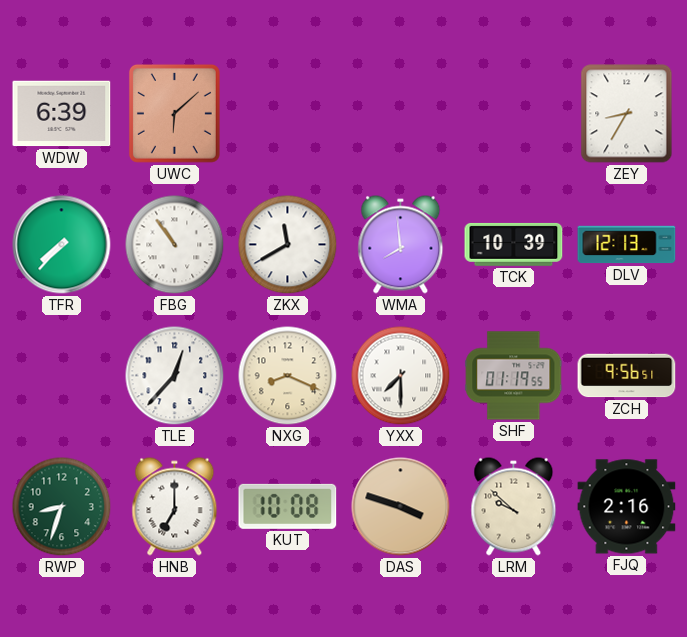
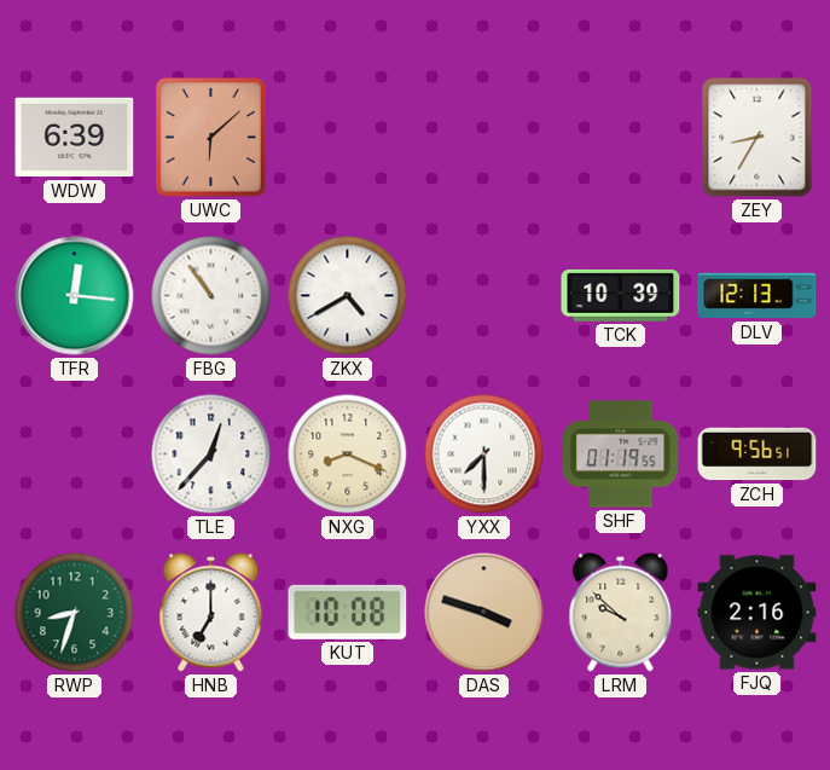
TFR: 7:37 -> 12:16 (75, 296)
ZKX: 11:40 -> 4:40 (348, 296)
WMA: 7:59 -> none (401, 245)
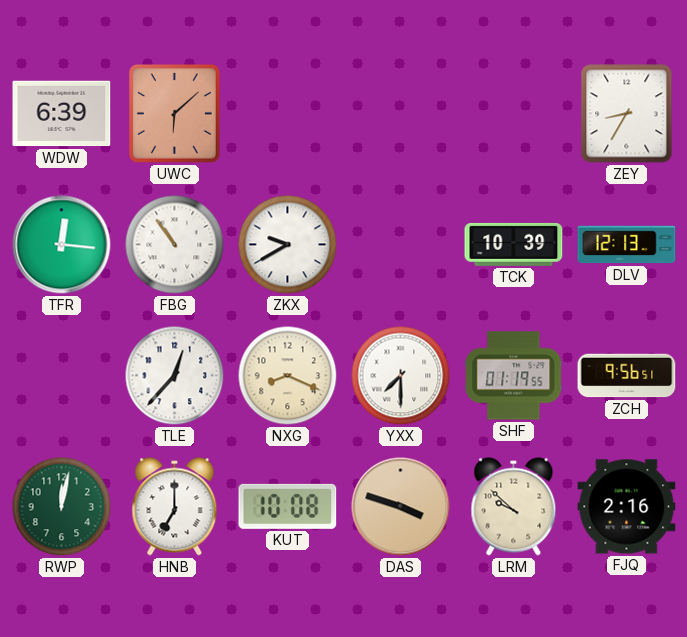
ZKX: 4:40 -> 9:40 (288, 245)
RWP: 8:33 -> 12:02 (62, 507)
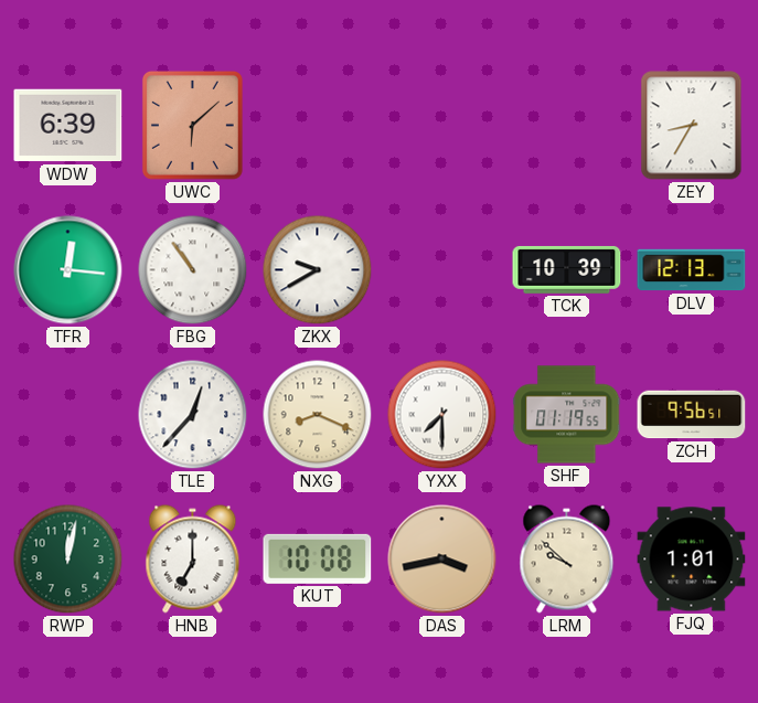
DAS: 3:48 -> 3:43 (442, 560)
FJQ: 2:16 -> 1:01 (692, 560)
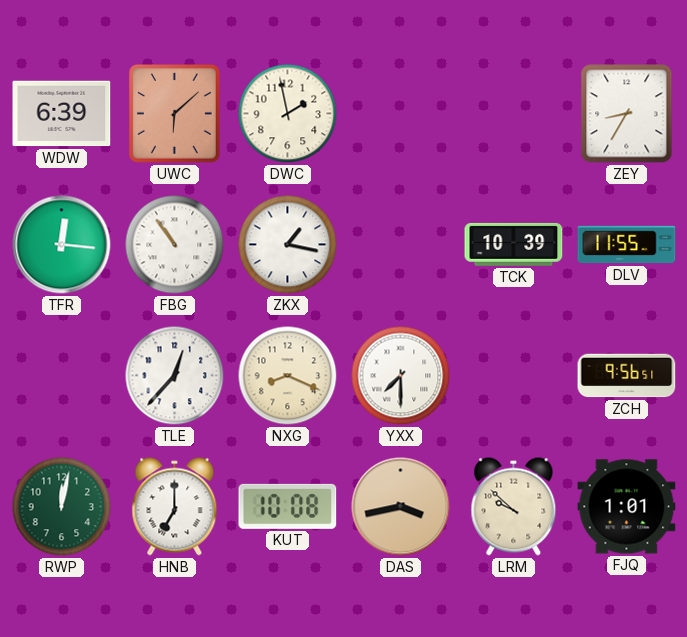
DWC: none -> 1:58 (288, 114)
ZKX: 9:40 -> 1:17 (288, 245)
DLV: 12:13 -> 11:55 (627, 245)
SHF: 01:19 -> none (567, 415)
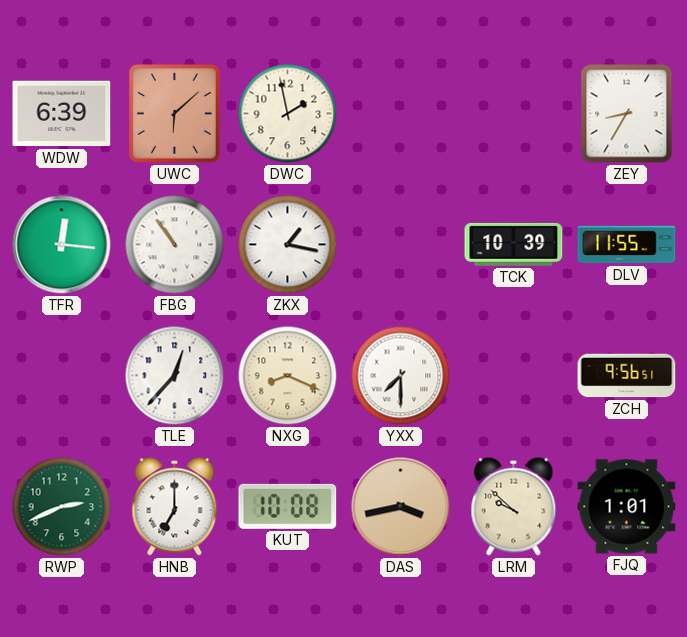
RWP: 12:02 -> 2:41 (62, 507)
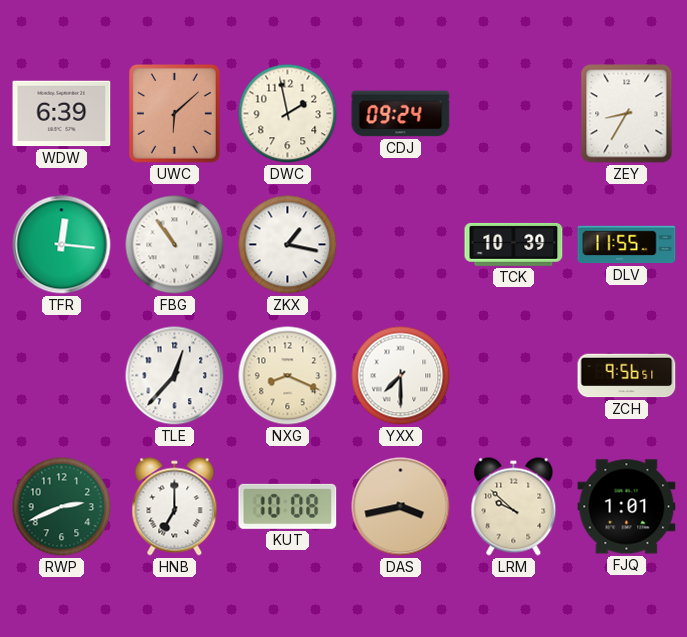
CDJ: none -> 09:24 (401, 114)
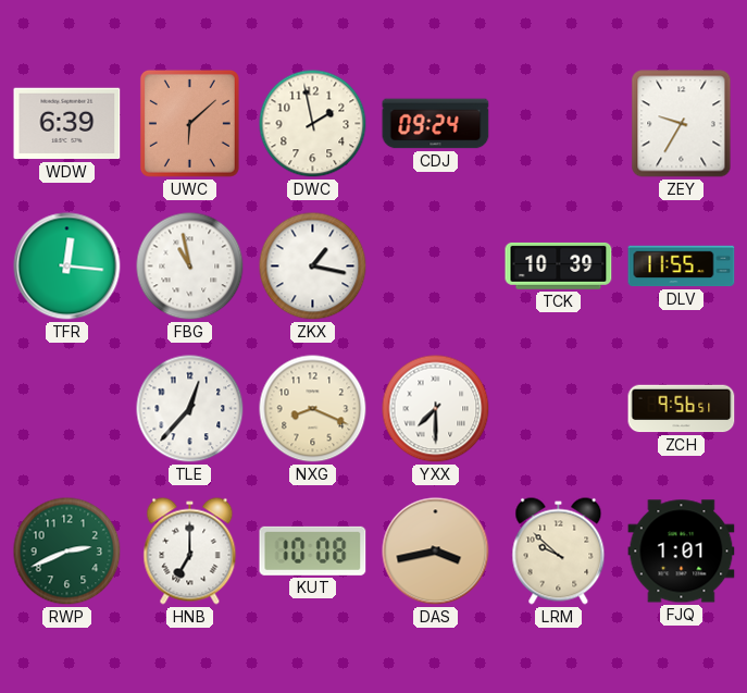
ZEY: 8:35 -> 9:35 (682, 124)
FBG: 10:54 -> 10:58 (190, 267)
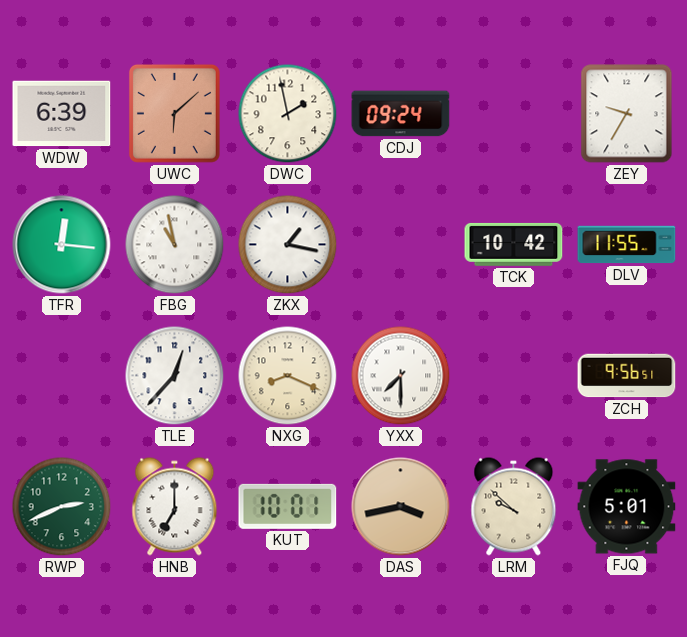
TCK: 10:39 -> 10:42 (514, 244)
KUT: 10:08 -> 10:01 (288, 506)
FJQ: 1:01 -> 5:01 (627, 507)
